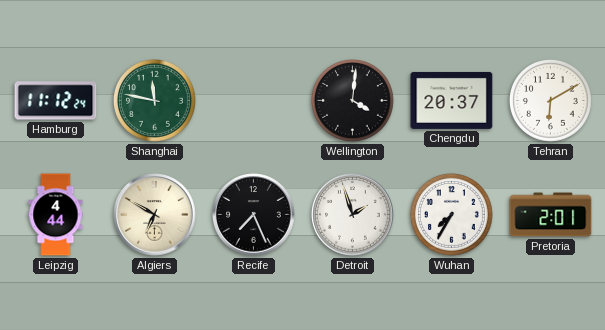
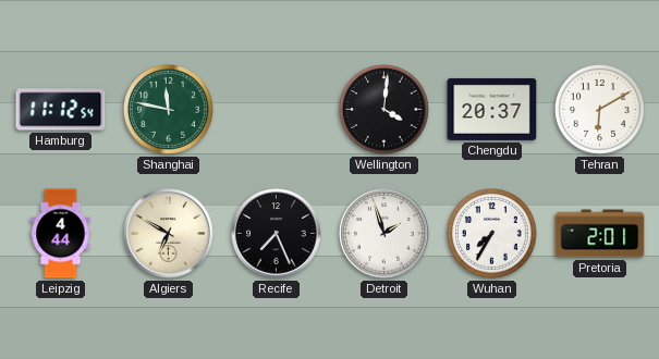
Hamburg: 11:12:24 -> 11:12:54 (61, 110)
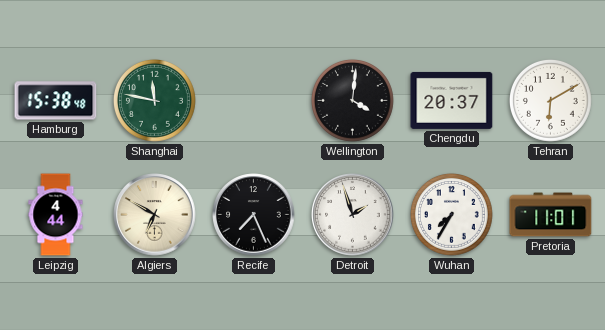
Hamburg: 11:12 -> 15:38 (56, 101)
Pretoria: 2:01 -> 11:01 (551, 215)
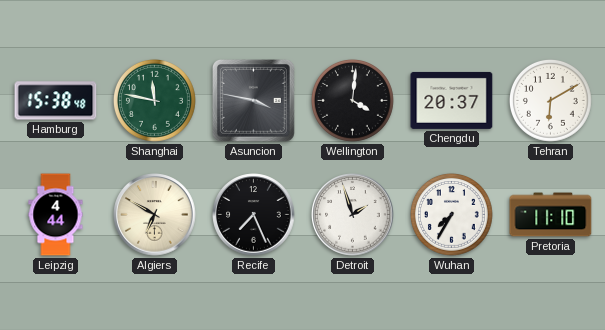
Asuncion: none -> 3:47 (254, 101)
Pretoria: 11:01 -> 11:10 (551, 215)
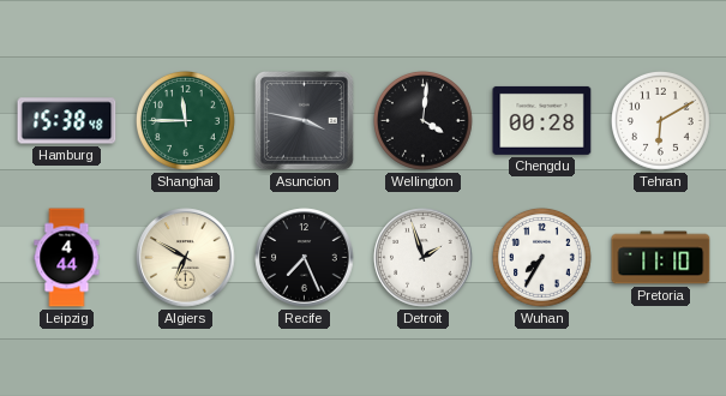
Shanghai: 11:47 -> 11:45 (186, 121)
Chengdu: 20:37 -> 00:28 (542, 120)
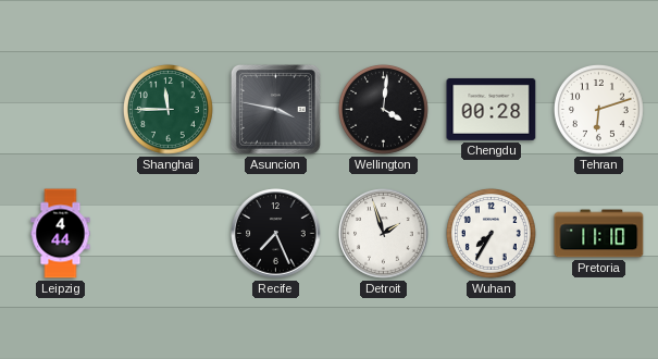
Hamburg: 15:38 -> none (67, 121)
Tehran: 6:10 -> 6:12 (599, 110)
Algiers: 6:50 -> none (186, 258)
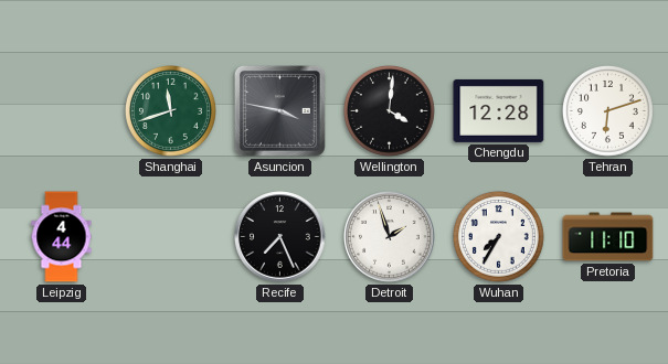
Shanghai: 11:45 -> 11:42 (171, 111)
Chengdu: 00:28 -> 12:28 (499, 110)
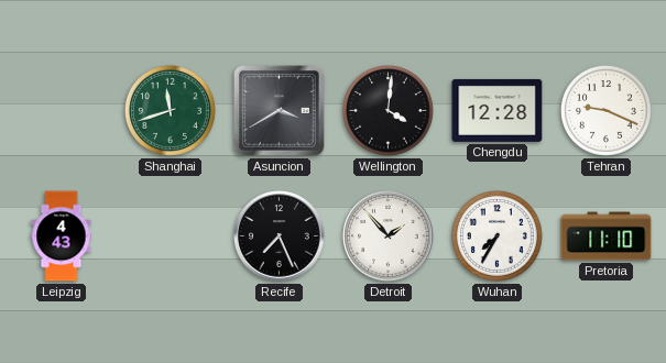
Asuncion: 3:47 -> 3:40 (280, 111)
Tehran: 6:12 -> 9:19 (607, 111)
Leipzig: 4:44 -> 4:43 (62, 237)
Detroit: 1:57 -> 1:53 (389, 237)
